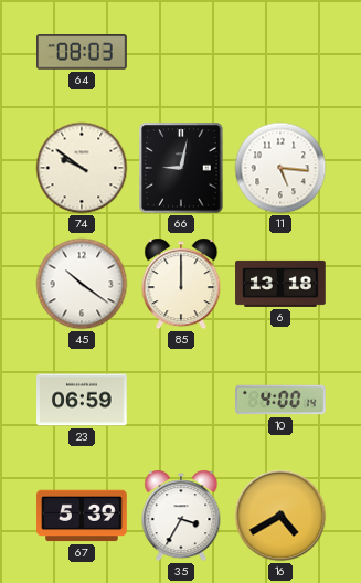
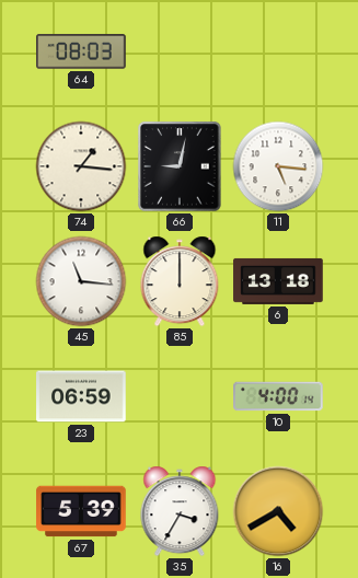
74: 9:51 -> 1:16 (81, 166)
45: 10:21 -> 11:16 (81, 281)
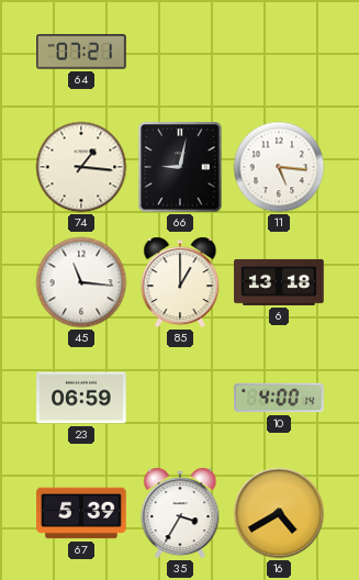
64: 08:03 -> 07:21 (81, 52)
85: 12:00 -> 1:00 (180, 282)
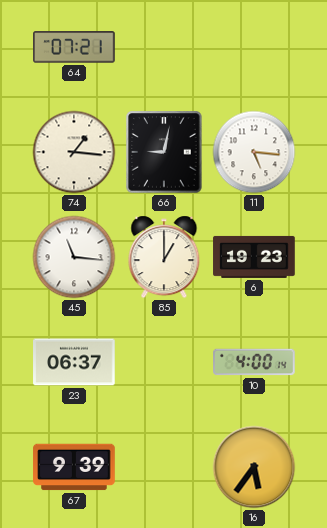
6: 13:18 -> 19:23 (254, 257)
23: 06:59 -> 06:37 (74, 362)
67: 5:39 -> 9:39 (74, 467)
35: 3:35 -> none (180, 513)
16: 4:40 -> 5:36 (254, 467)
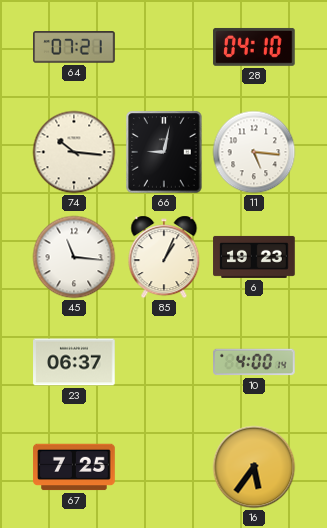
28: none -> 04:10 (254, 47)
74: 1:16 -> 10:16 (74, 152)
85: 1:00 -> 1:04 (164, 257)
67: 9:39 -> 7:25 (74, 467)
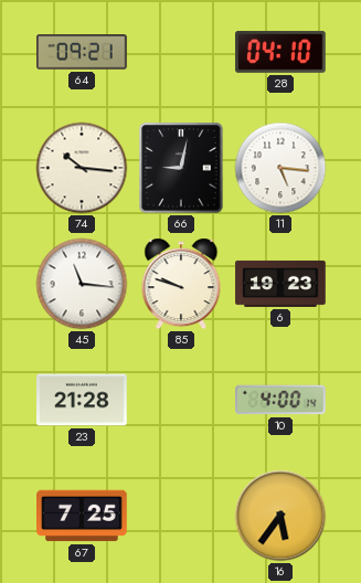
64: 07:21 -> 09:21 (82, 52)
85: 1:04 -> 9:48 (181, 284)
23: 06:37 -> 21:28 (82, 400)
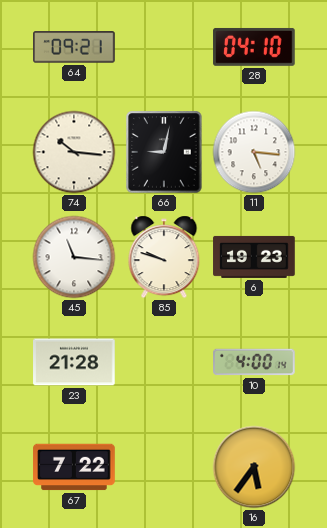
67: 7:25 -> 7:22 (74, 467)
